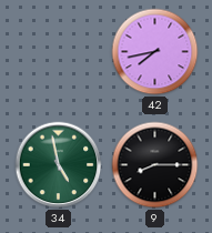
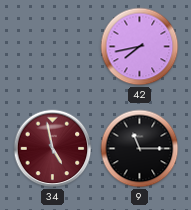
34 dial: green -> burgundy (53, 149)
9: 8:15 -> 11:15 (140, 149)
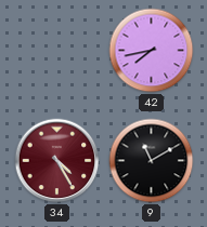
34: 4:58 -> 4:25 (57, 161)
9: 11:15 -> 11:10 (152, 161)
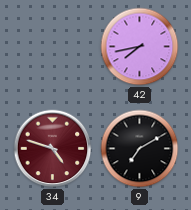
34: 4:25 -> 4:48 (53, 149)
9: 11:10 -> 7:10 (140, 149)
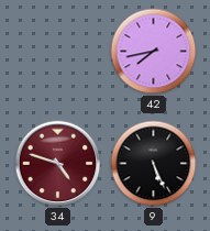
9: 7:10 -> 5:26 (154, 164)
